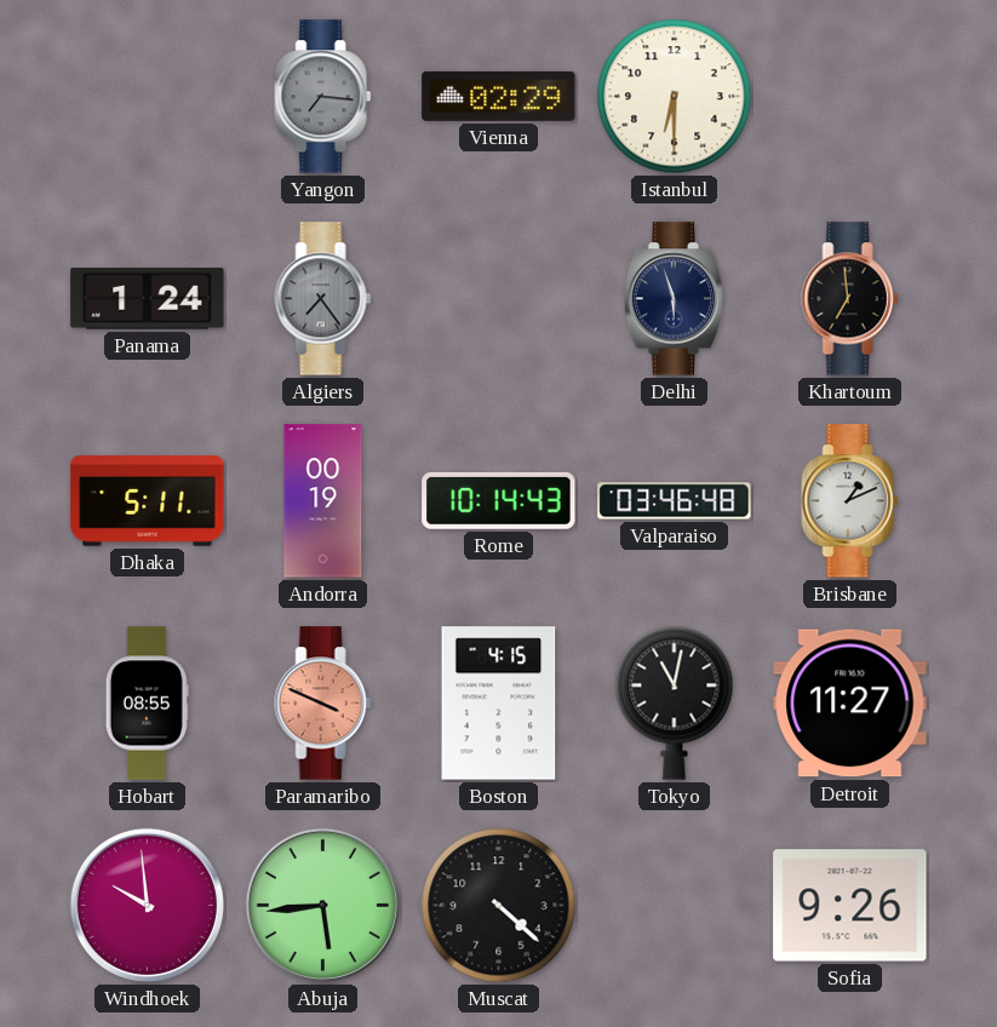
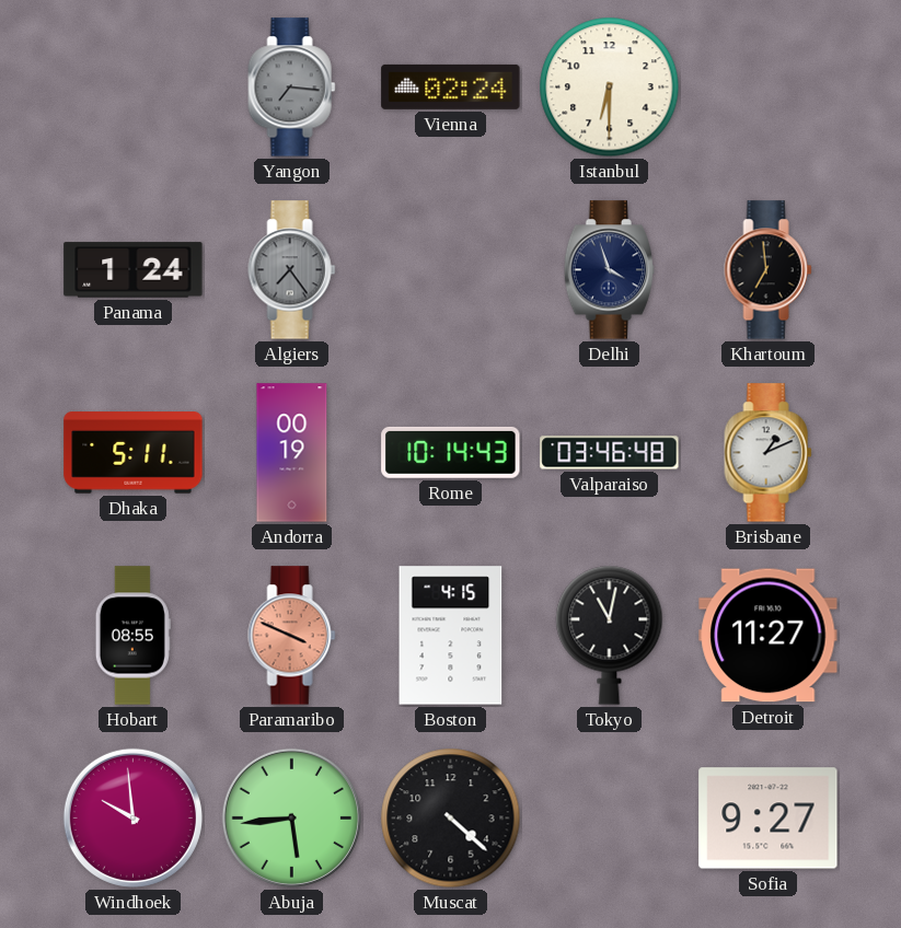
Vienna: 02:29 -> 02:24 (451, 86)
Delhi: 5:57 -> 3:57 (610, 270)
Sofia: 9:26 -> 9:27 (769, 819)
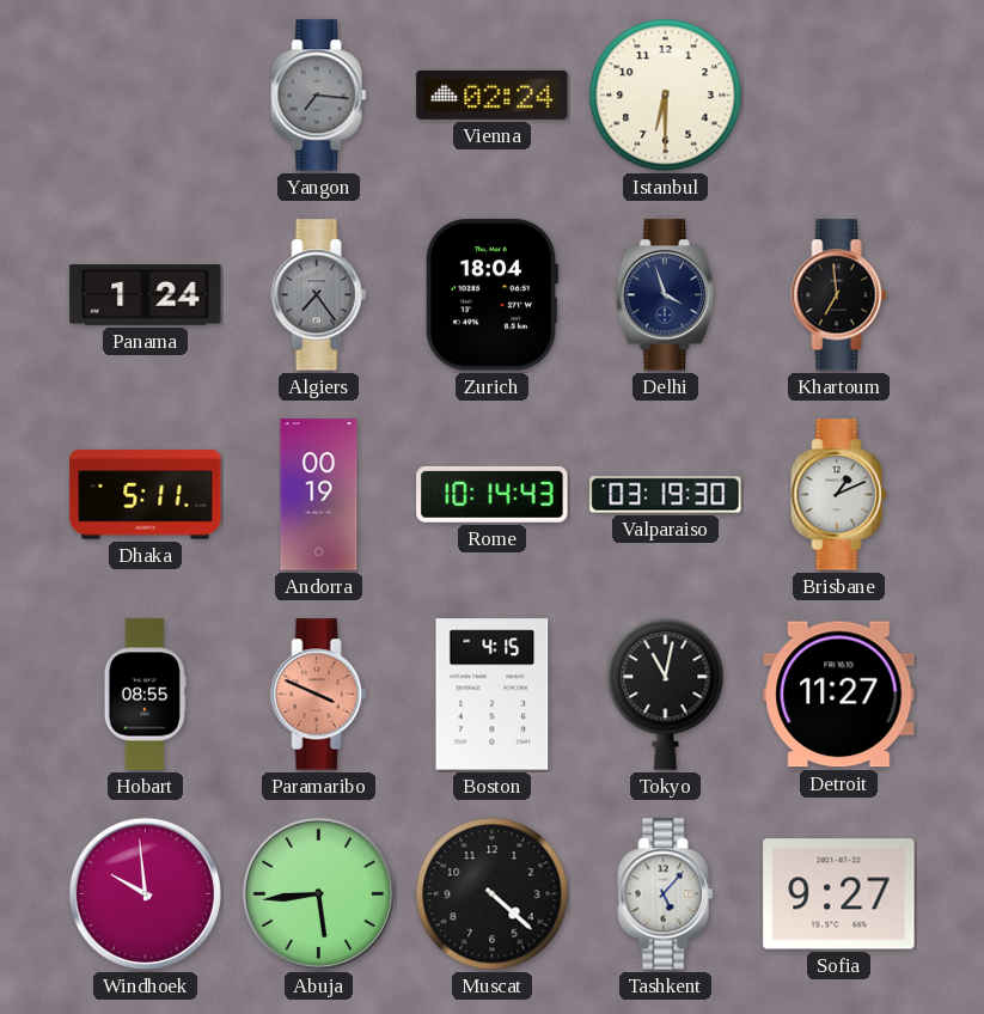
Zurich: none -> 18:04 (490, 295)
Valparaiso: 03:46 -> 03:19 (666, 495)
Tashkent: none -> 5:07 (666, 894)
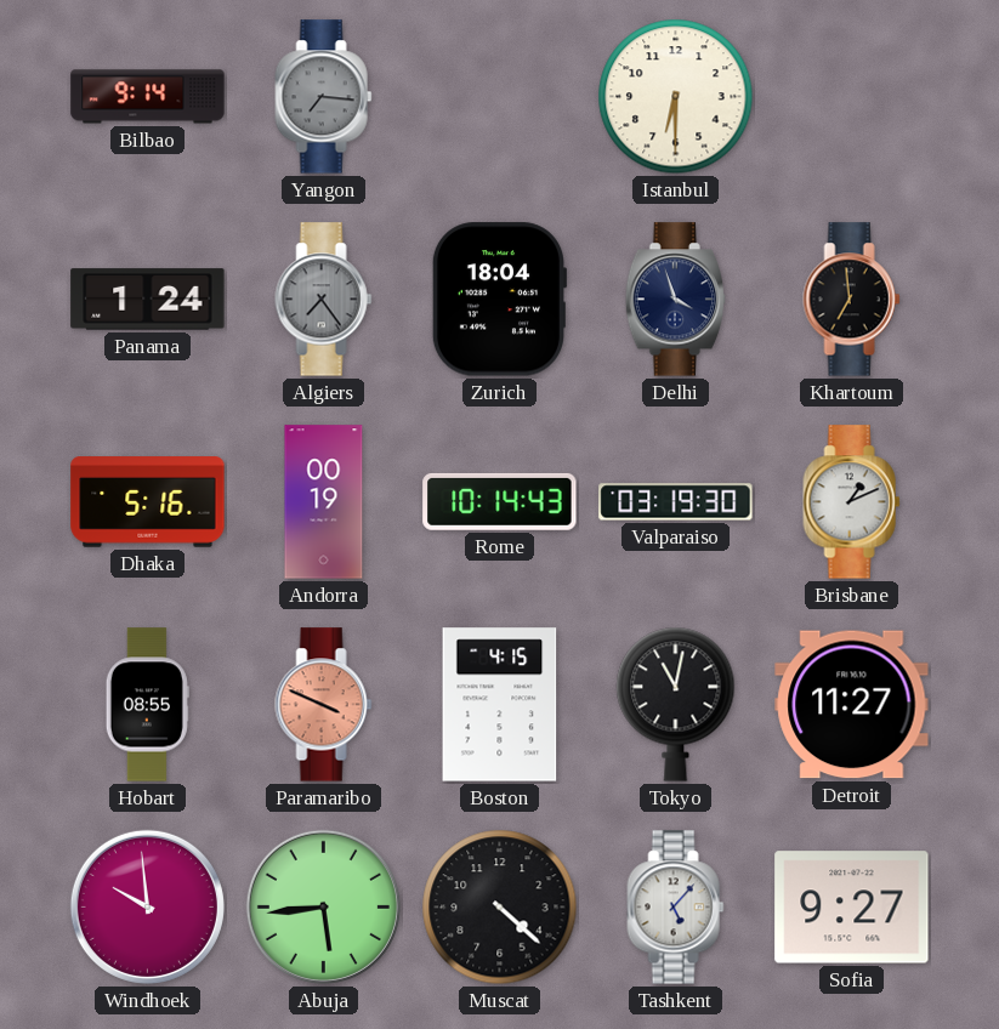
Bilbao: none -> 9:14 (148, 97)
Vienna: 02:24 -> none (493, 94)
Dhaka: 5:11 -> 5:16 (148, 502)
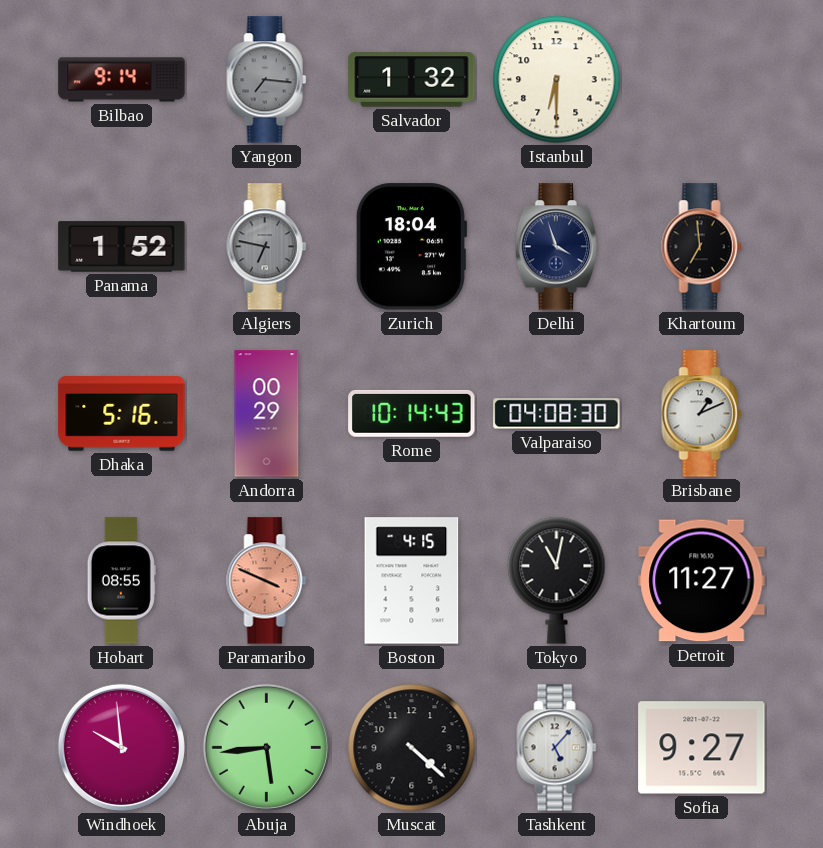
Salvador: none -> 1:32 (412, 80)
Panama: 1:24 -> 1:52 (122, 247)
Algiers: 7:24 -> 6:47 (267, 247)
Andorra: 00:19 -> 00:29 (267, 414)
Valparaiso: 03:19 -> 04:08 (557, 414)
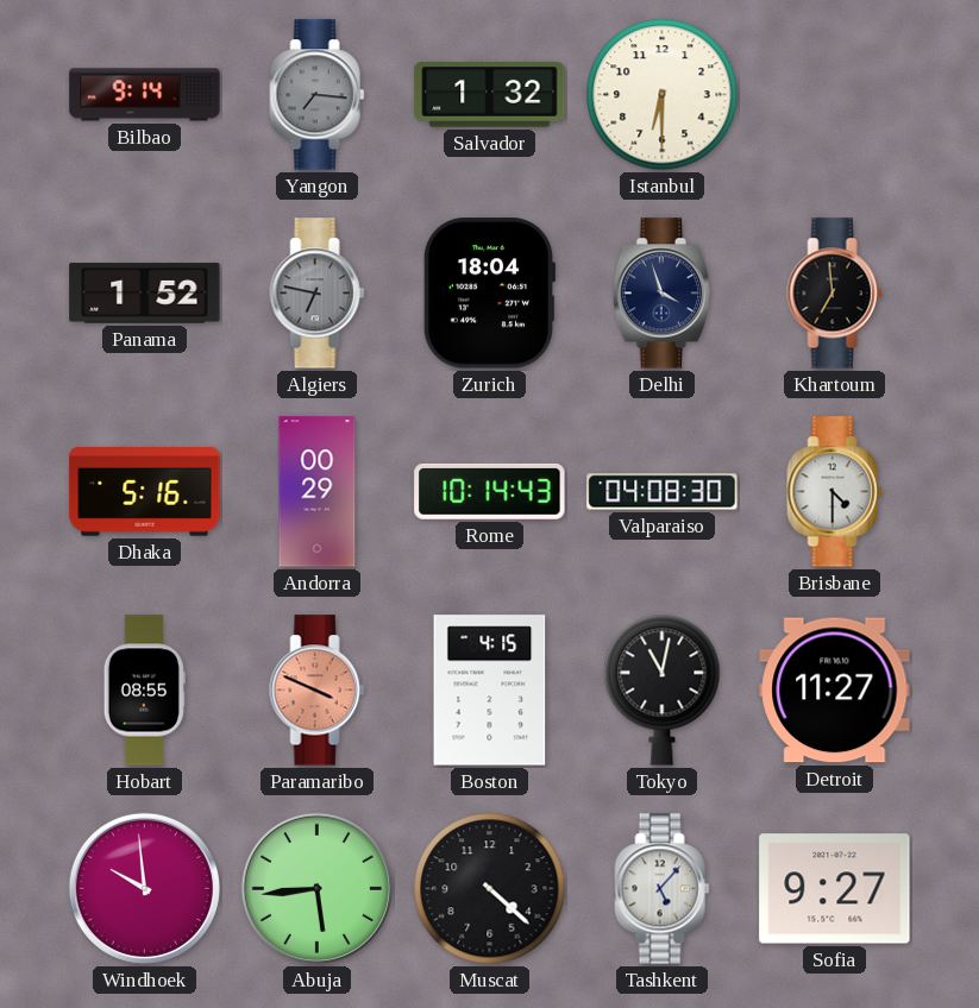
Brisbane: 1:11 -> 4:30 (835, 492)
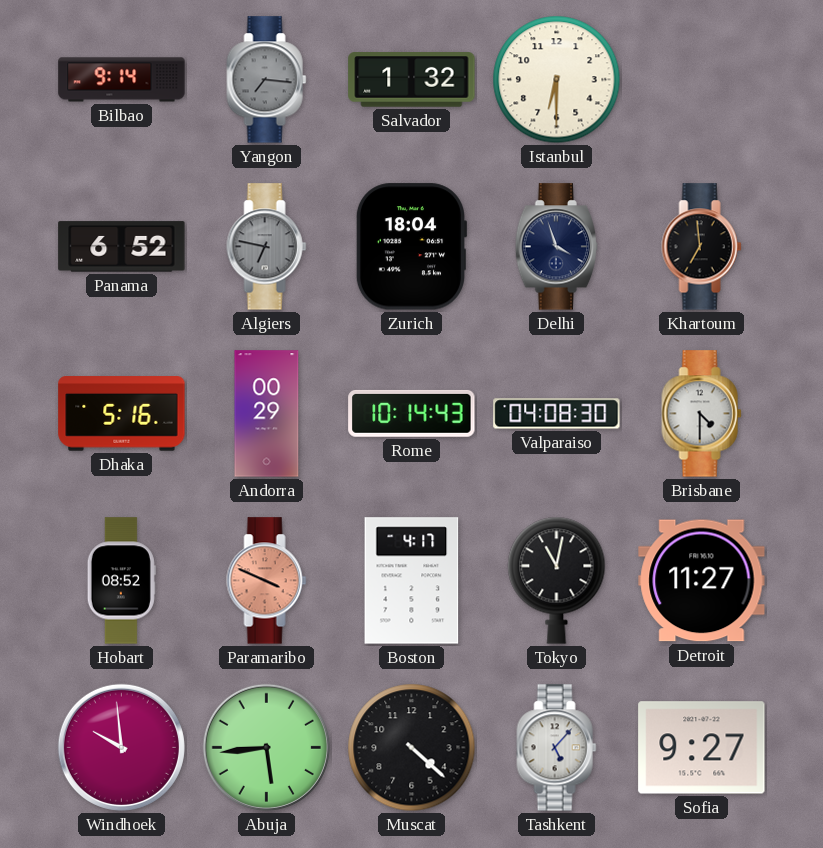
Panama: 1:52 -> 6:52 (122, 247)
Hobart: 08:55 -> 08:52 (121, 581)
Boston: 4:15 -> 4:17 (412, 581)
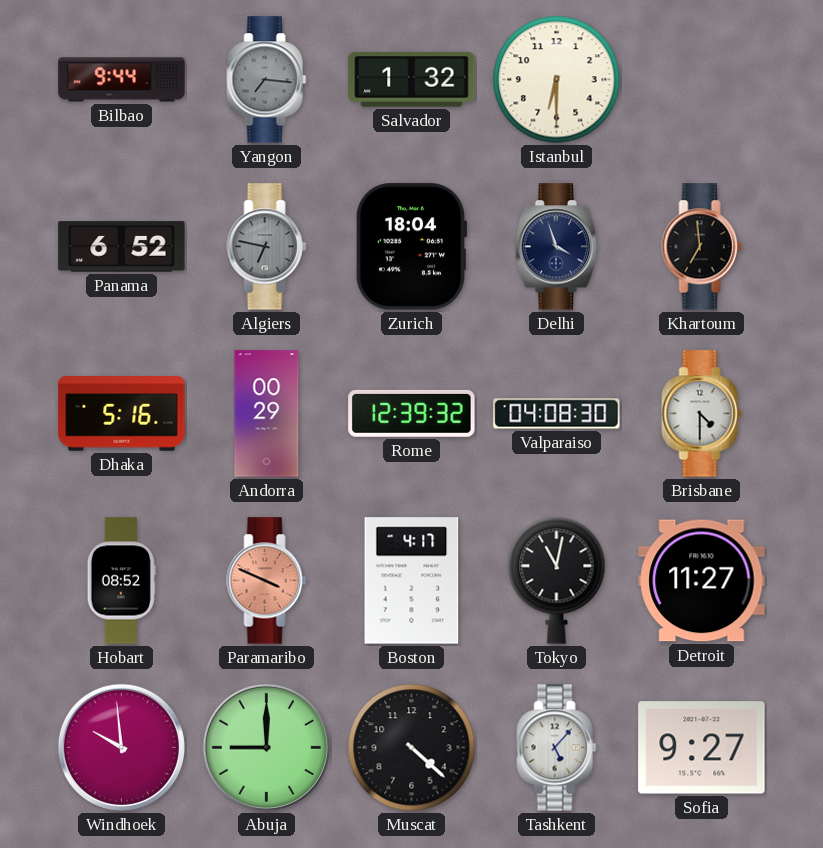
Bilbao: 9:14 -> 9:44 (122, 80)
Rome: 10:14 -> 12:39 (412, 413)
Abuja: 5:44 -> 9:00 (266, 747)
